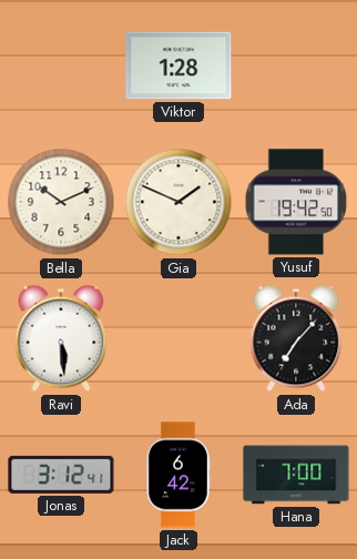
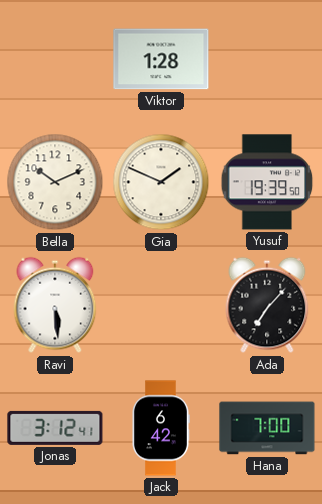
Yusuf: 19:42 -> 19:39 (267, 182)
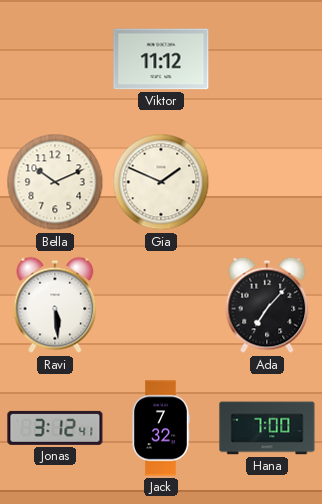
Viktor: 1:28 -> 11:12 (161, 59)
Yusuf: 19:39 -> none (267, 182)
Jack: 6:42 -> 7:32 (161, 428)
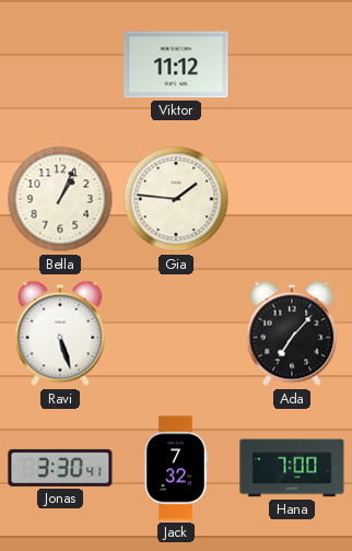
Bella: 10:11 -> 1:04 (60, 199)
Gia: 1:49 -> 1:46 (176, 199)
Ravi: 5:29 -> 5:27 (60, 333)
Jonas: 3:12 -> 3:30 (60, 468)
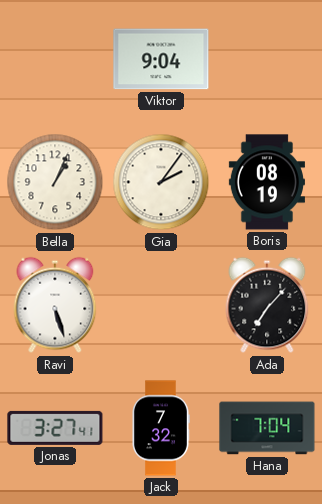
Viktor: 11:12 -> 9:04 (161, 59)
Gia: 1:46 -> 2:06 (161, 182)
Boris: none -> 08:19 (267, 182)
Jonas: 3:30 -> 3:27 (55, 428)
Hana: 7:00 -> 7:04 (267, 428)
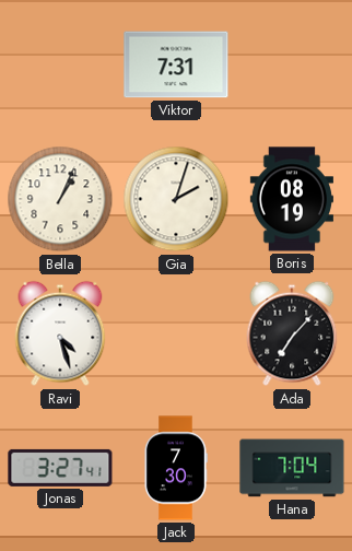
Viktor: 9:04 -> 7:31 (176, 65)
Gia: 2:06 -> 2:03 (176, 199)
Ravi: 5:27 -> 4:27 (60, 333)
Jack: 7:32 -> 7:30 (176, 468)
